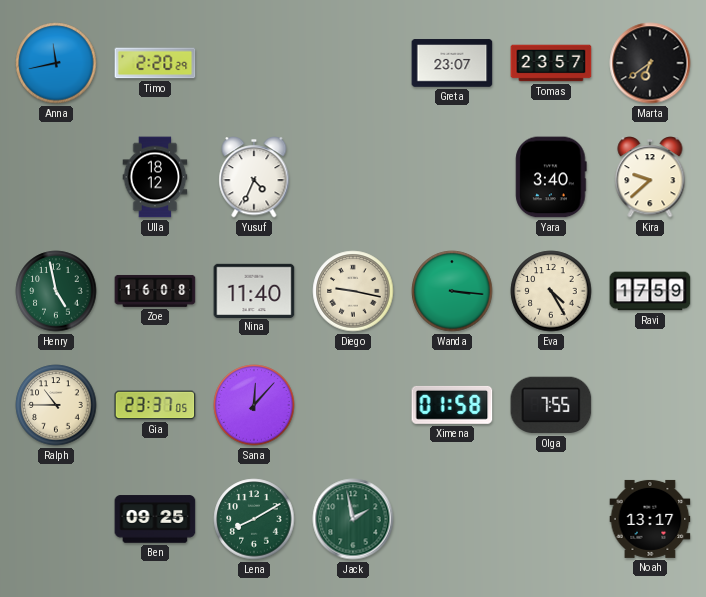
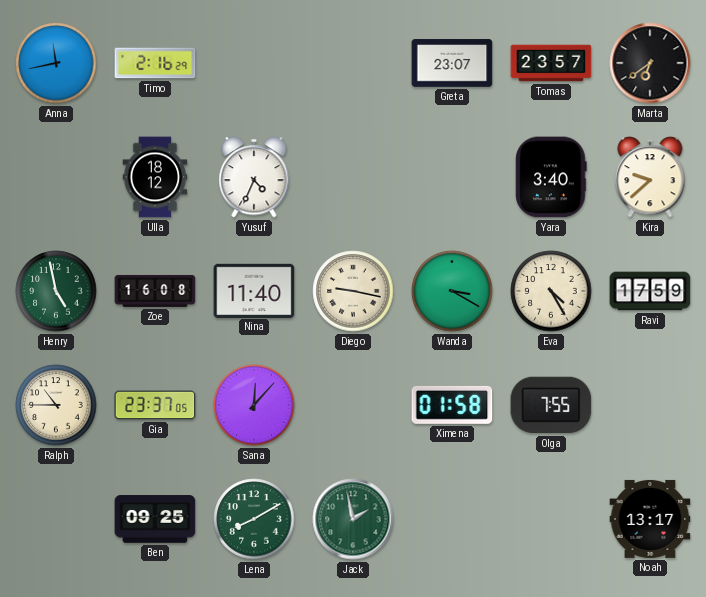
Timo: 2:20 -> 2:16 (155, 63)
Wanda: 3:16 -> 3:20 (452, 291)
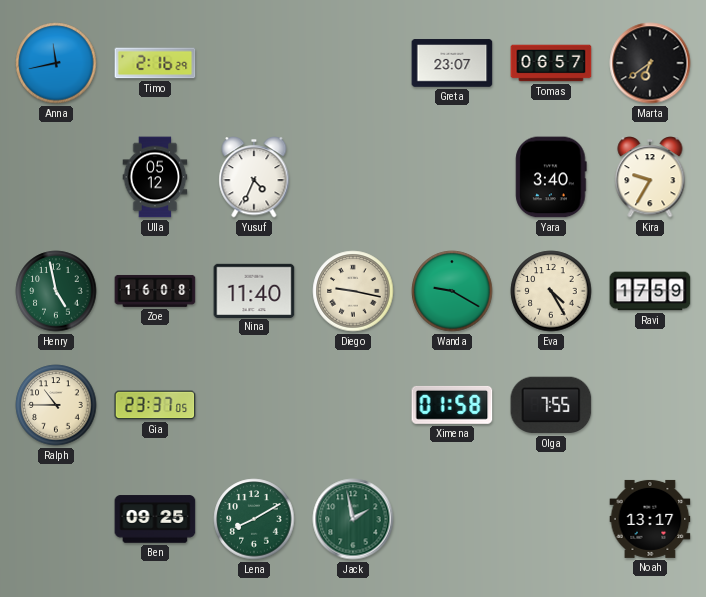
Tomas: 23:57 -> 06:57 (551, 63)
Ulla: 18:12 -> 05:12 (155, 177)
Kira: 9:38 -> 9:35 (650, 177)
Wanda: 3:20 -> 9:20 (452, 291)
Sana: 12:07 -> none (254, 405)
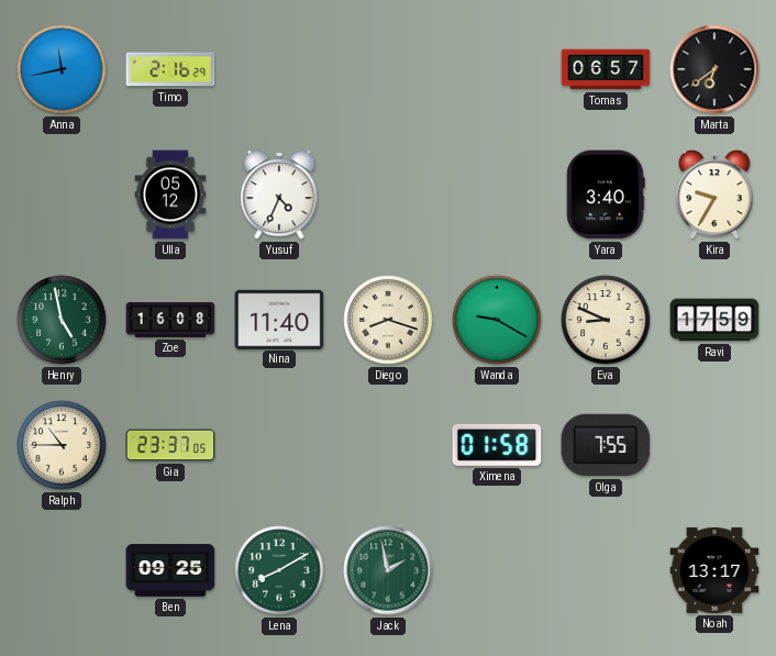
Greta: 23:07 -> none (452, 63)
Diego: 9:17 -> 8:18 (388, 320)
Eva: 4:25 -> 8:49 (606, 320)
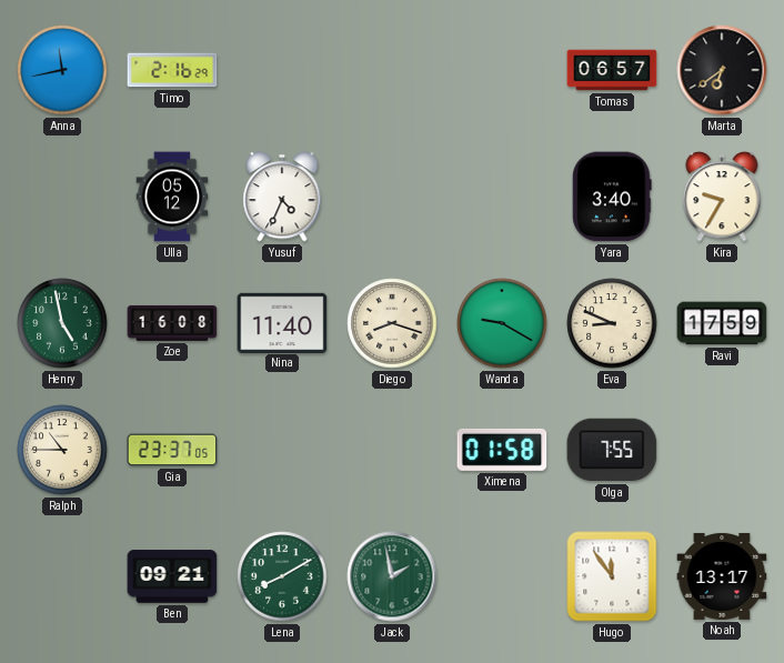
Ben: 09:25 -> 09:21 (172, 576)
Hugo: none -> 11:54 (612, 576)
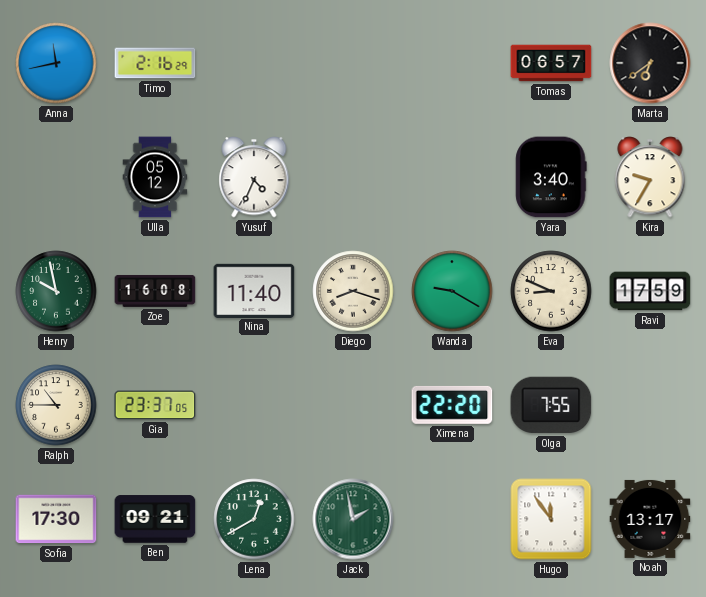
Henry: 4:58 -> 9:58 (56, 291)
Ximena: 01:58 -> 22:20 (452, 405)
Sofia: none -> 17:30 (56, 519)
Lena: 8:10 -> 12:40 (254, 519)
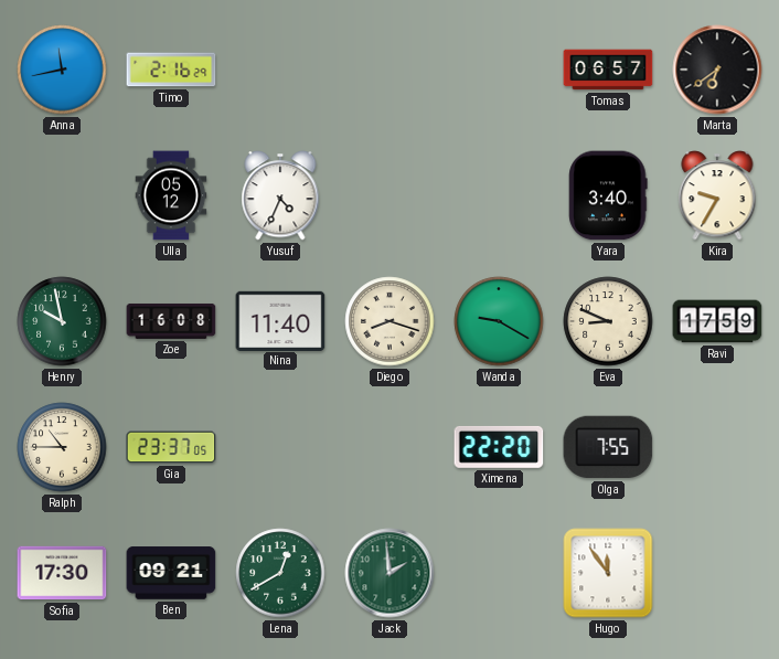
Jack: 1:58 -> 1:59 (390, 573)
Noah: 13:17 -> none (650, 519)
